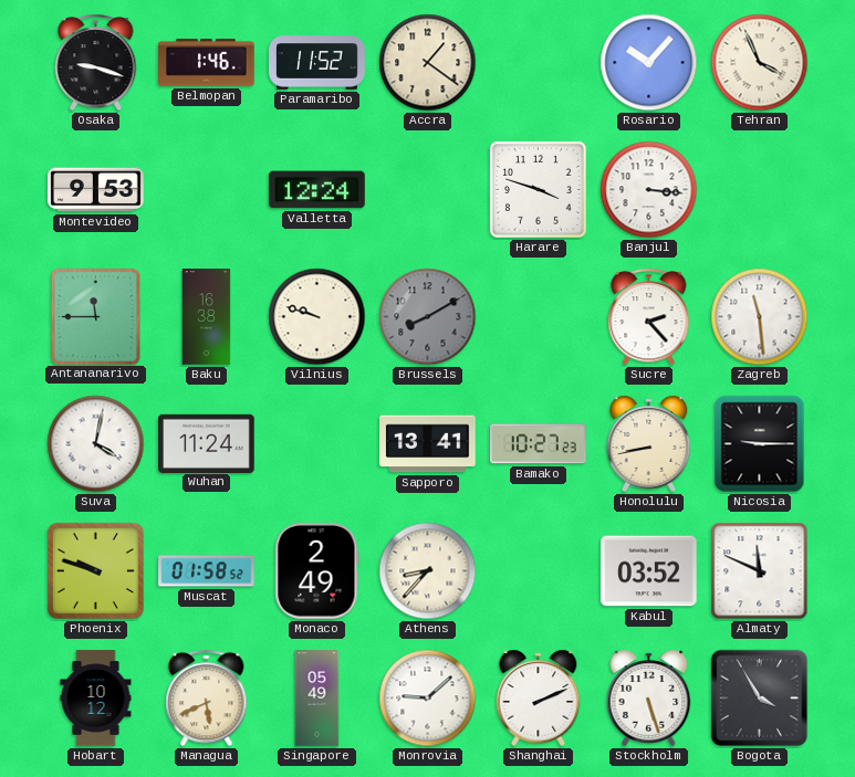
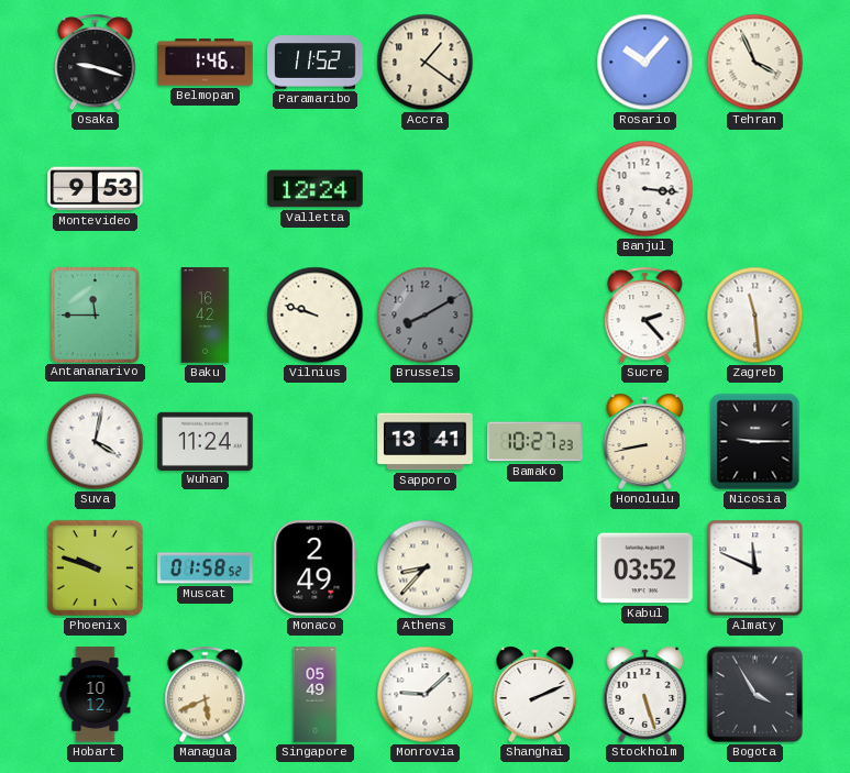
Harare: 3:48 -> none (538, 189)
Baku: 16:38 -> 16:42 (206, 316)
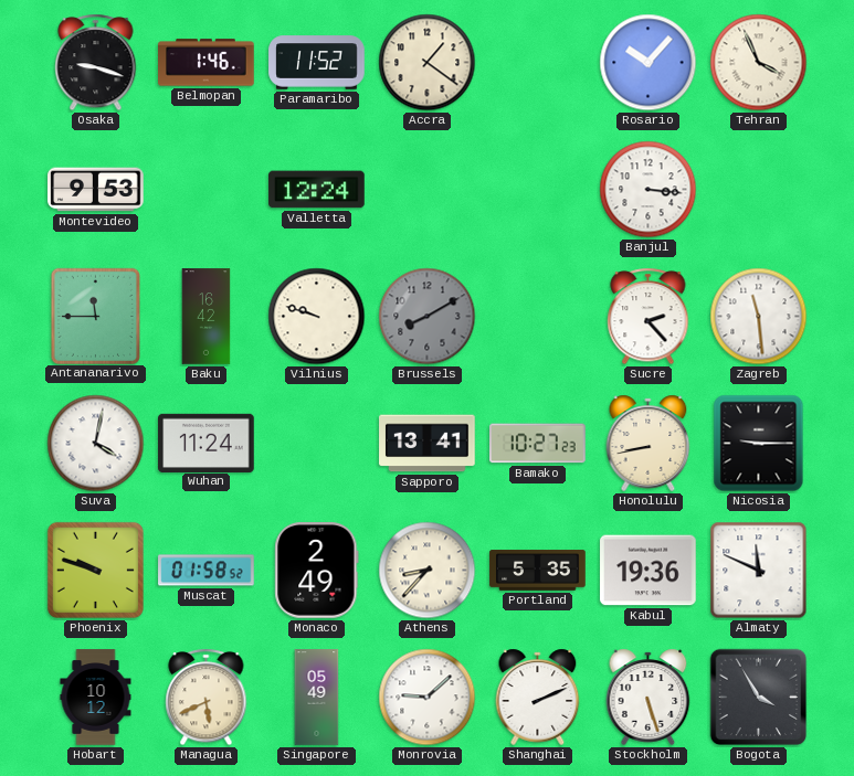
Portland: none -> 5:35 (538, 571)
Kabul: 03:52 -> 19:36 (649, 571)
